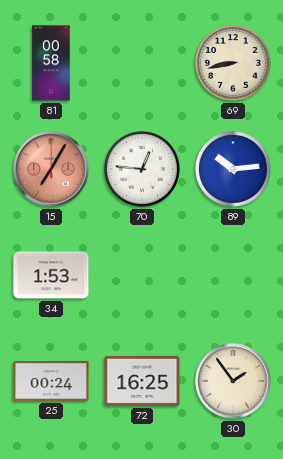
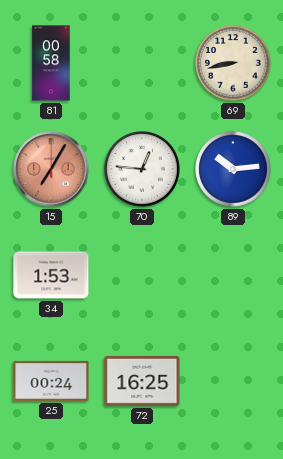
30: 1:54 -> none (233, 381)
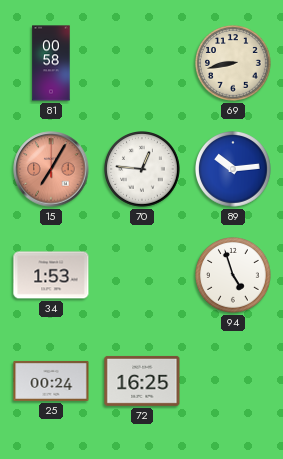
94: none -> 4:57 (234, 276)
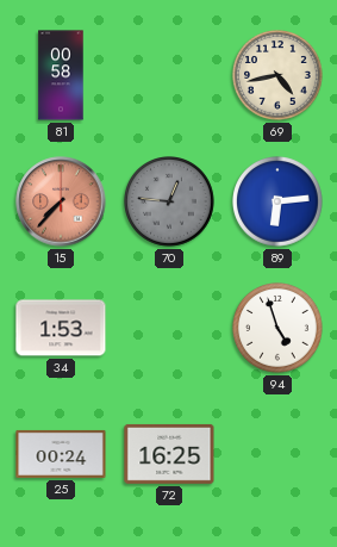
69: 8:43 -> 4:43 (279, 76)
15: 7:05 -> 7:37 (61, 201)
70 dial: white -> grey (170, 203)
89: 10:14 -> 6:14 (279, 203)
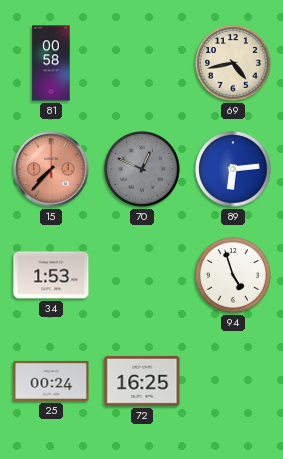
70: 12:46 -> 12:49 (143, 170)
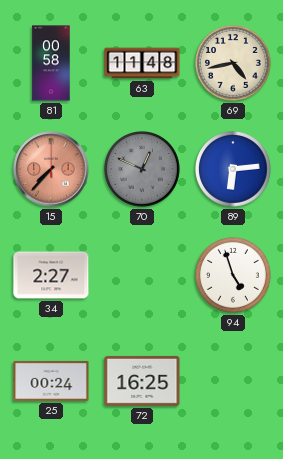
63: none -> 11:48 (142, 63)
34: 1:53 -> 2:27 (51, 275)
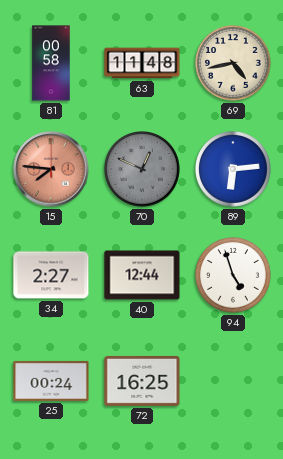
15: 7:37 -> 7:46 (51, 169)
40: none -> 12:44 (142, 275)
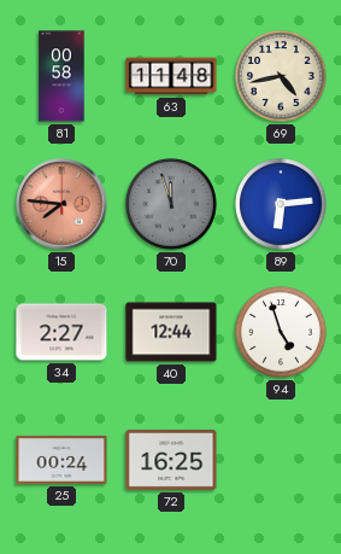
70: 12:49 -> 11:57 (172, 205)
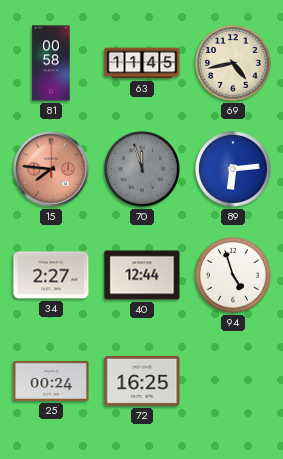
63: 11:48 -> 11:45 (142, 63)
